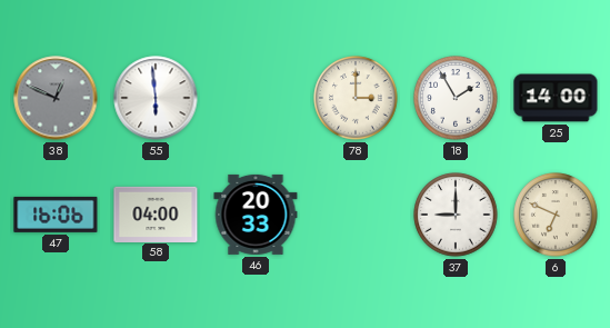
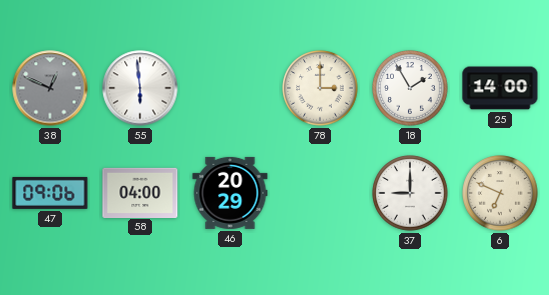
47: 16:06 -> 09:06 (50, 193)
46: 20:33 -> 20:29 (230, 193)
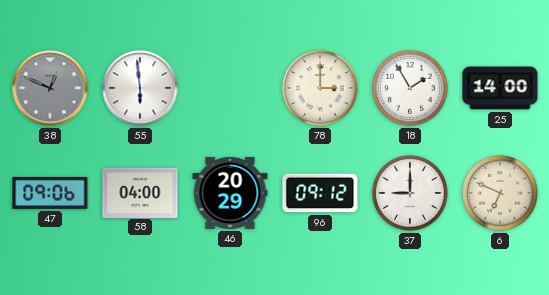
96: none -> 09:12 (320, 193)
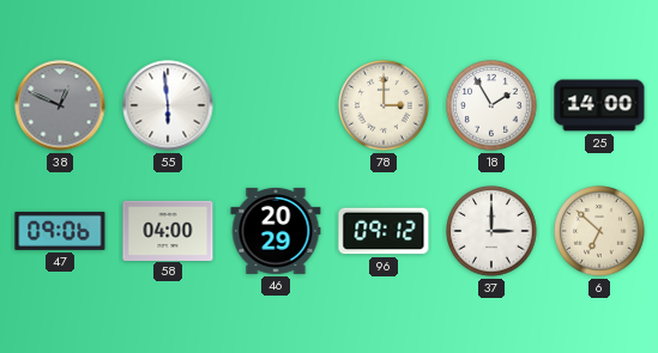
37: 9:00 -> 3:00 (491, 231)
6: 6:49 -> 6:52 (599, 231)
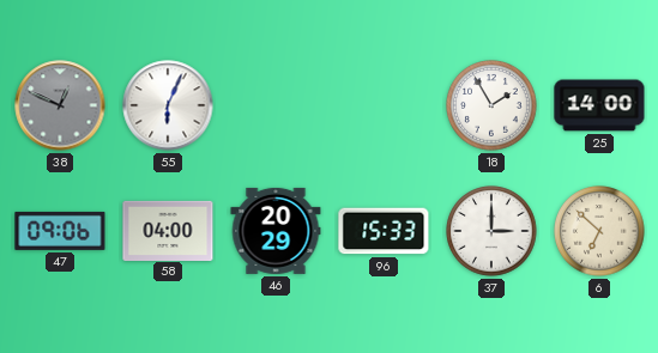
55: 5:59 -> 6:04 (168, 105)
78: 3:00 -> none (384, 105)
96: 09:12 -> 15:33 (384, 231)
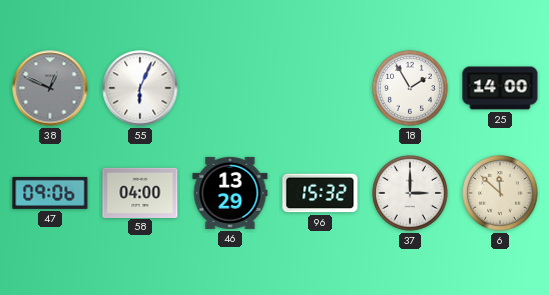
46: 20:29 -> 13:29 (230, 193)
96: 15:33 -> 15:32 (320, 193)
6: 6:52 -> 11:52 (500, 193)
